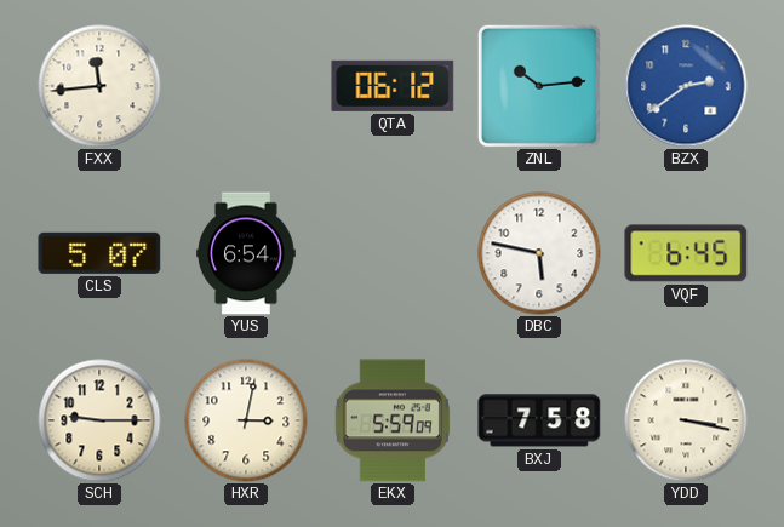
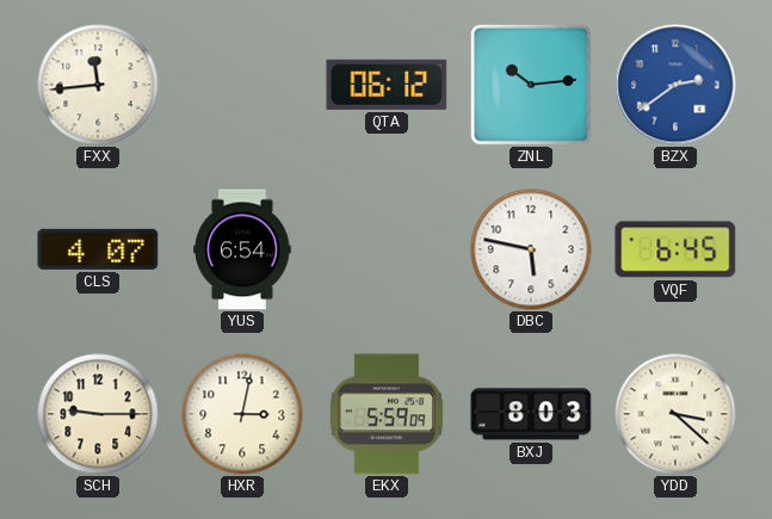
CLS: 5:07 -> 4:07 (98, 249)
BXJ: 7:58 -> 8:03 (531, 414)
YDD: 3:17 -> 3:22 (675, 414)
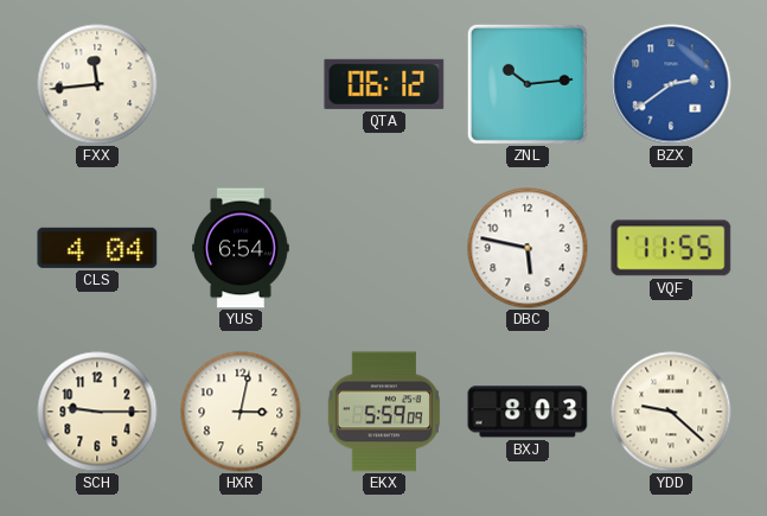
CLS: 4:07 -> 4:04 (97, 248)
VQF: 6:45 -> 11:55 (671, 248)
YDD: 3:22 -> 9:22 (671, 412)
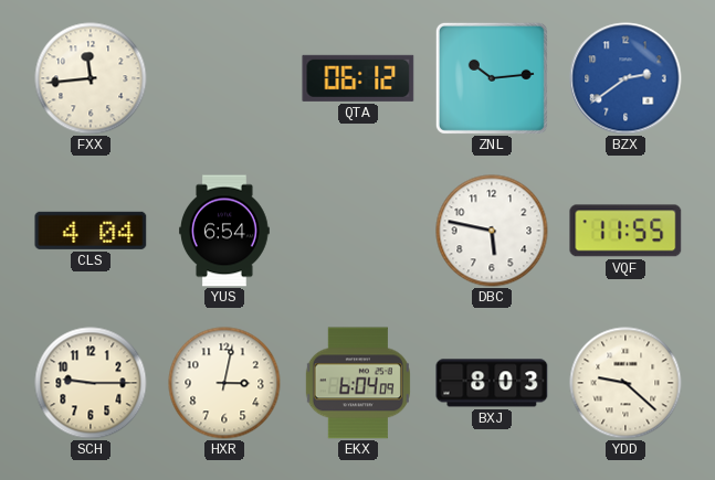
EKX: 5:59 -> 6:04 (358, 383)
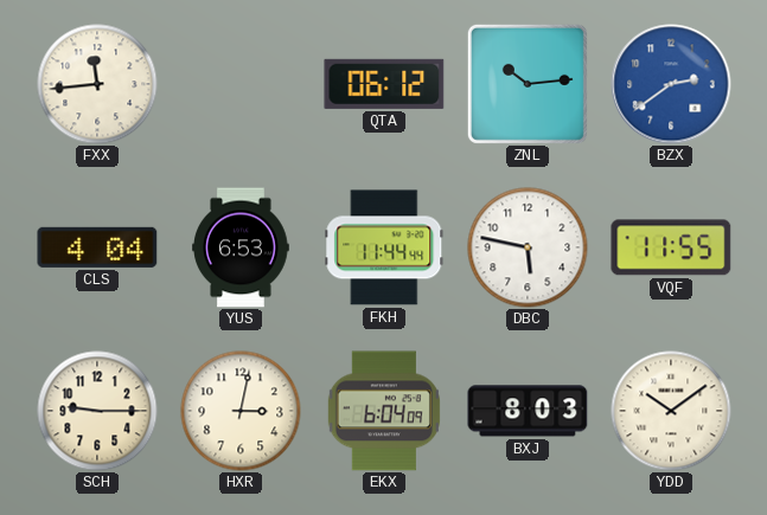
YUS: 6:54 -> 6:53 (241, 247)
FKH: none -> 11:44 (384, 247)
YDD: 9:22 -> 10:09 (671, 411)
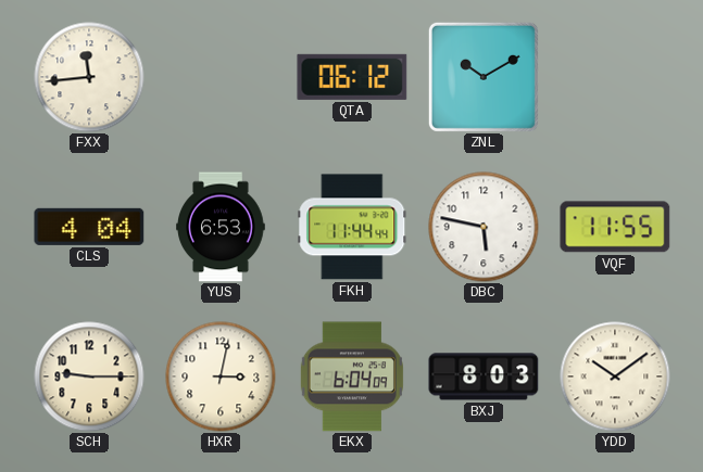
ZNL: 10:14 -> 10:10 (484, 77)
BZX: 2:39 -> none (671, 84)
